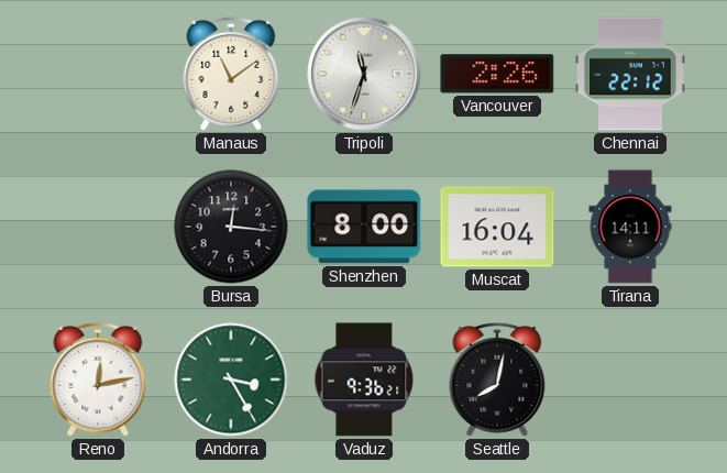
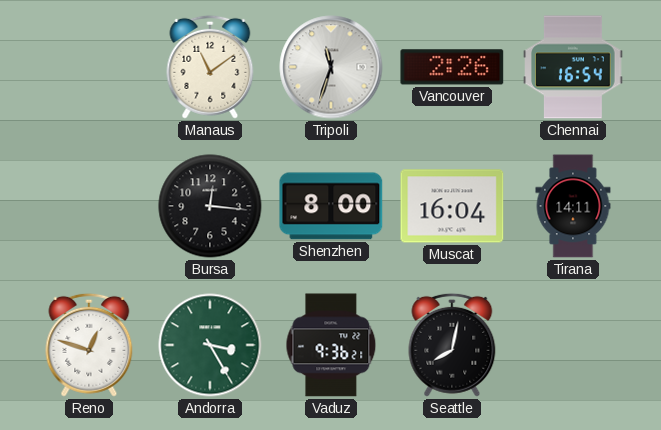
Chennai: 22:12 -> 16:54 (573, 67)
Reno: 12:13 -> 12:48 (89, 345)
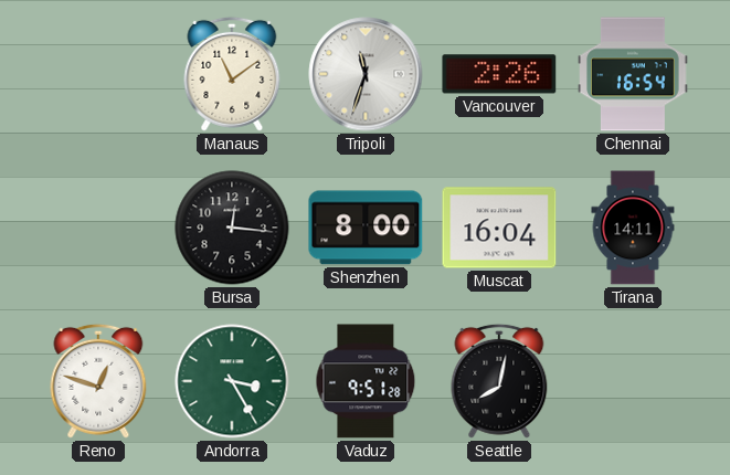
Vaduz: 9:36 -> 9:51 (366, 381)
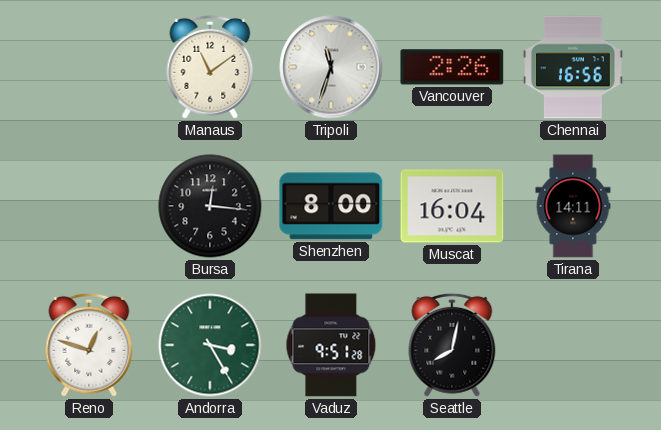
Chennai: 16:54 -> 16:56 (573, 67)
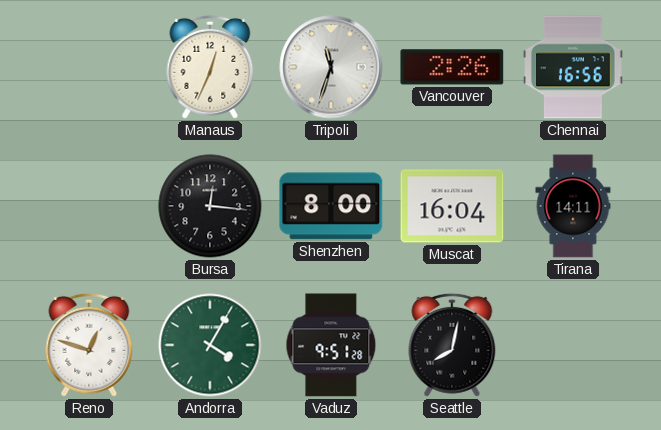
Manaus: 11:09 -> 12:34 (210, 67)
Andorra: 3:25 -> 4:05 (210, 345)
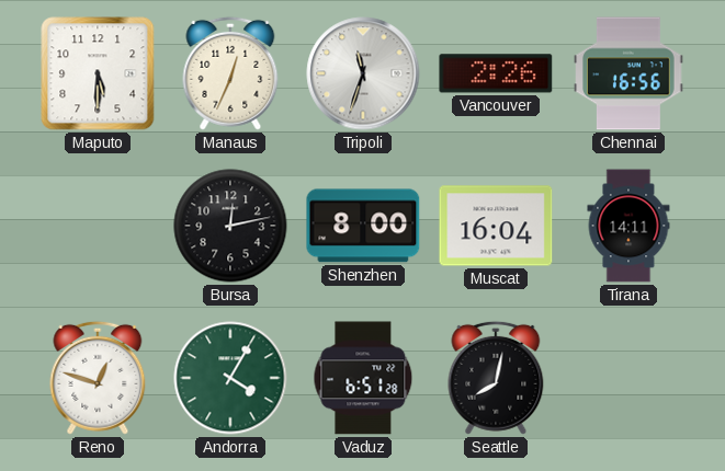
Maputo: none -> 5:30 (98, 73)
Bursa: 12:16 -> 12:13 (230, 226)
Vaduz: 9:51 -> 6:51 (363, 378)
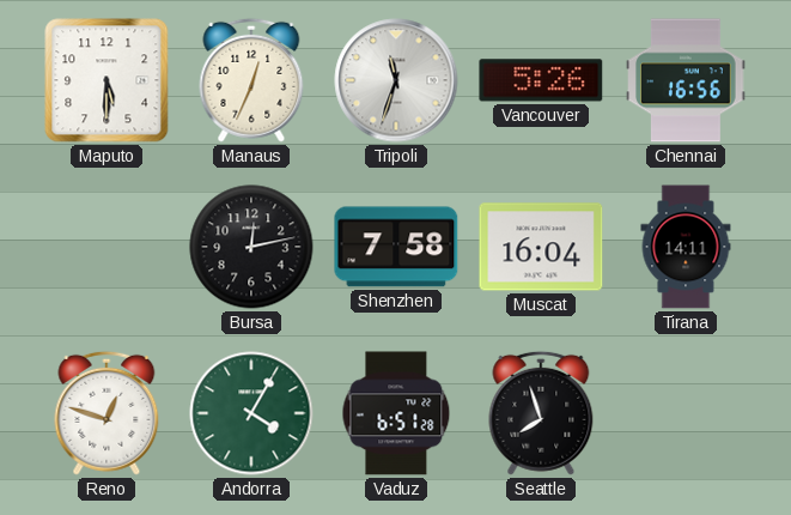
Vancouver: 2:26 -> 5:26 (541, 80)
Shenzhen: 8:00 -> 7:58 (396, 247)
Seattle: 8:02 -> 7:57 (541, 413)
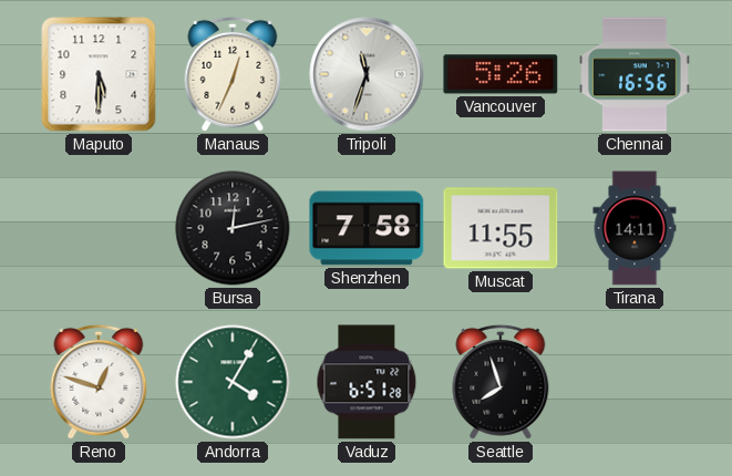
Muscat: 16:04 -> 11:55 (501, 228)
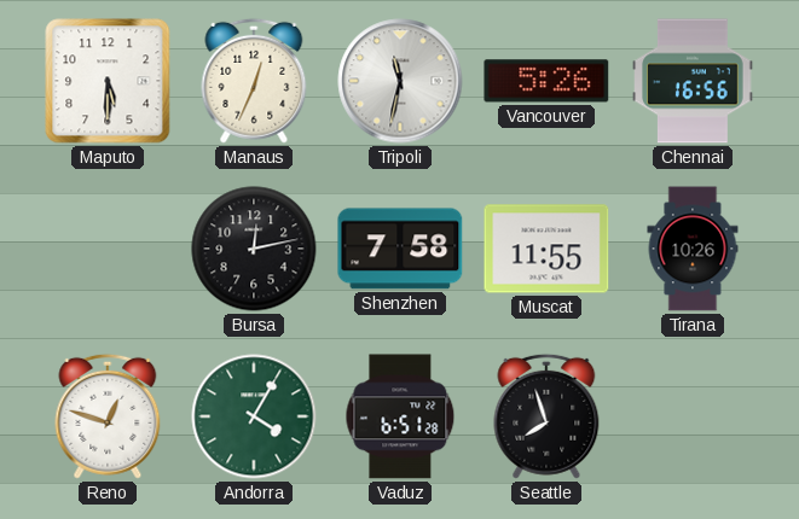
Tripoli: 11:33 -> 11:32 (400, 81)
Tirana: 14:11 -> 10:26 (693, 249)
